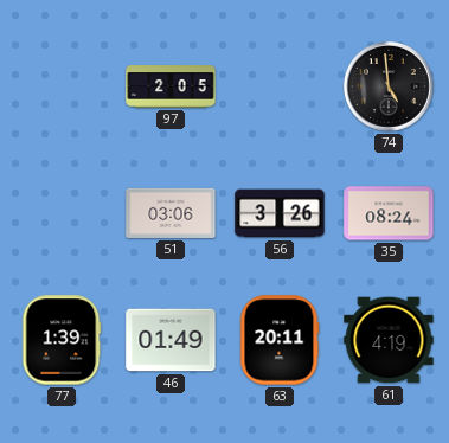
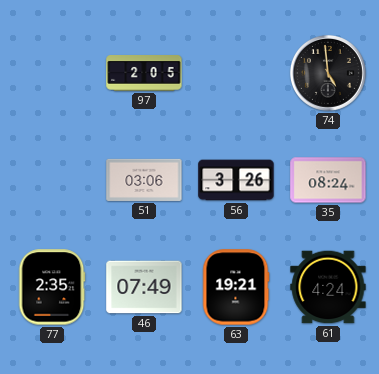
77: 1:39 -> 2:35 (52, 287)
46: 01:49 -> 07:49 (144, 287)
63: 20:11 -> 19:21 (236, 287)
61: 4:19 -> 4:24 (328, 287)
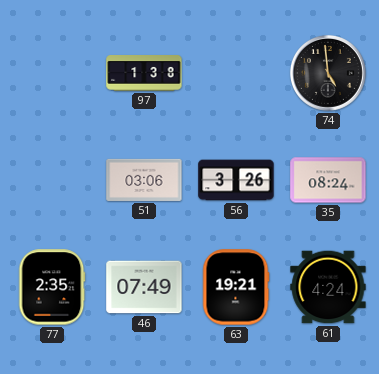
97: 2:05 -> 1:38 (144, 73)
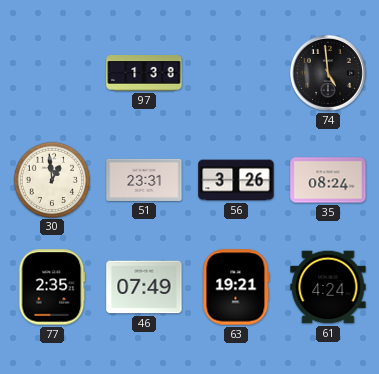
30: none -> 12:59 (51, 179)
51: 03:06 -> 23:31 (144, 180)
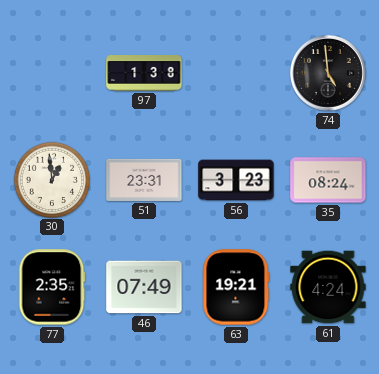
56: 3:26 -> 3:23 (236, 180)
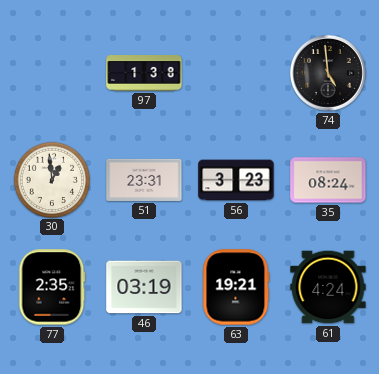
46: 07:49 -> 03:19 (144, 287)
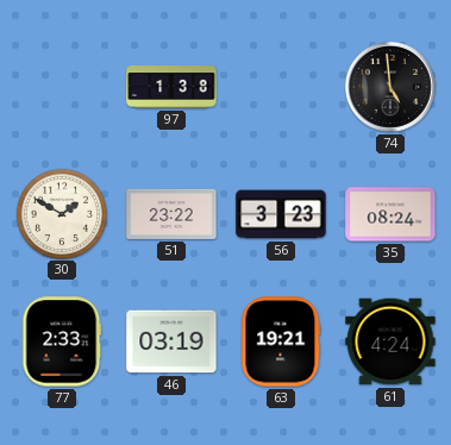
30: 12:59 -> 1:50 (61, 213)
51: 23:31 -> 23:22 (171, 214)
77: 2:35 -> 2:33 (62, 341)
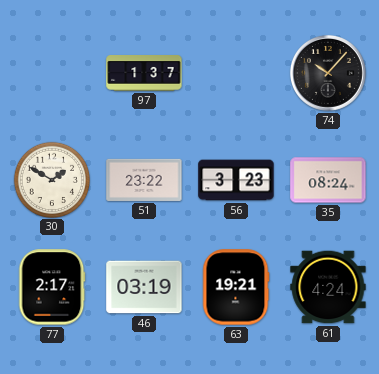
97: 1:38 -> 1:37 (144, 73)
74: 4:59 -> 10:07 (328, 73)
77: 2:33 -> 2:17 (52, 287)
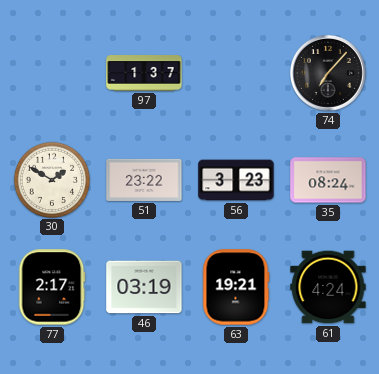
74: 10:07 -> 7:07 (328, 73)
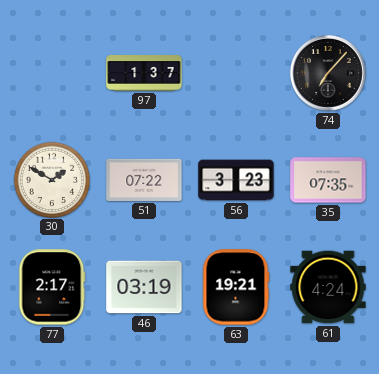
51: 23:22 -> 07:22 (144, 180)
35: 08:24 -> 07:35 (328, 180)
